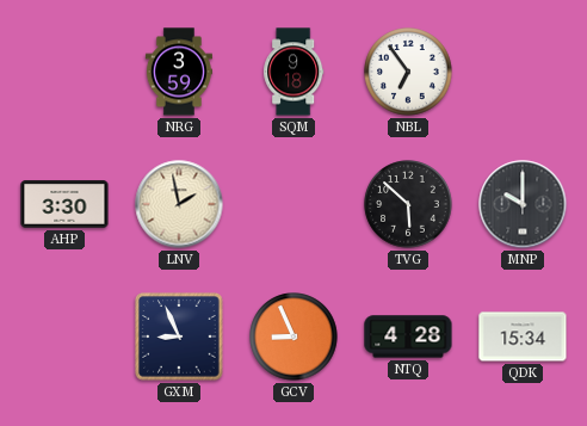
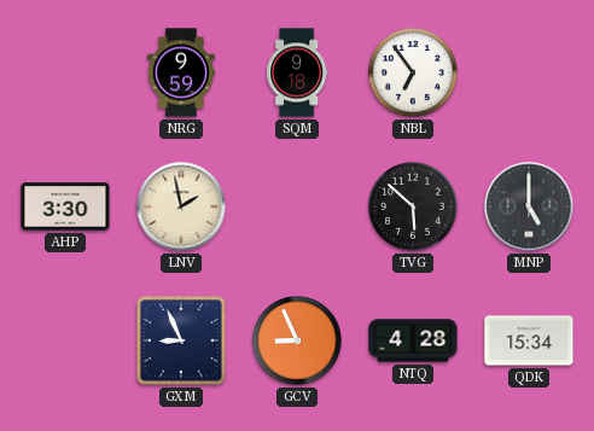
NRG: 3:59 -> 9:59 (181, 72)
MNP: 10:00 -> 5:00 (529, 206)
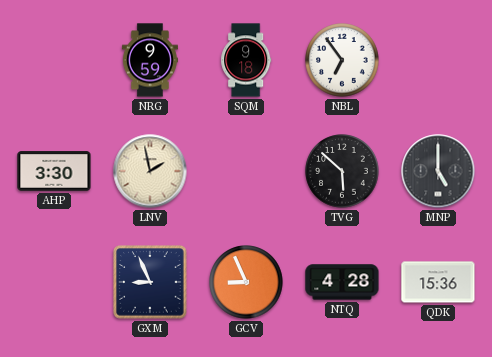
QDK: 15:34 -> 15:36 (438, 282)
